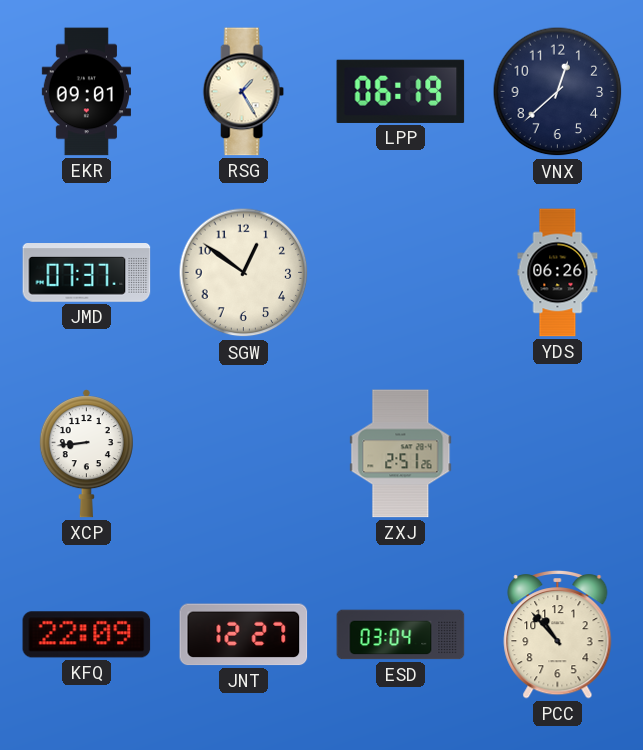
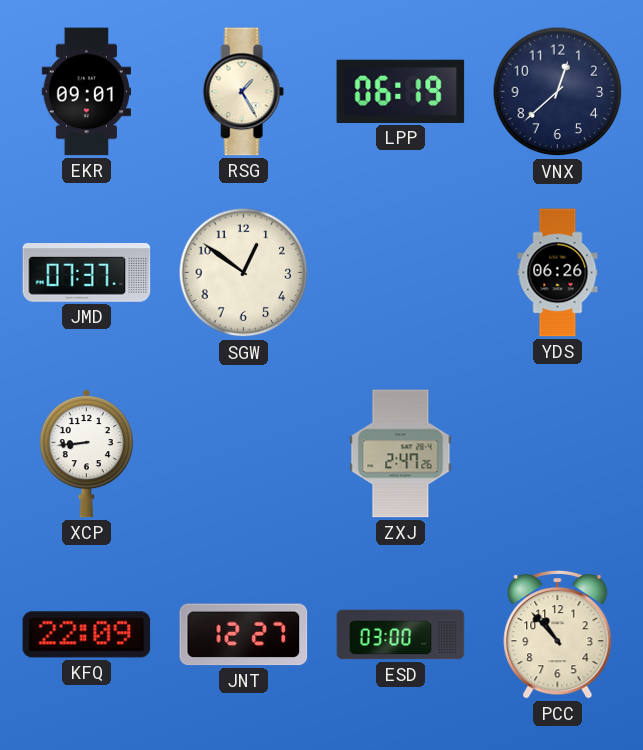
ZXJ: 2:51 -> 2:47 (401, 454)
ESD: 03:04 -> 03:00 (401, 635)
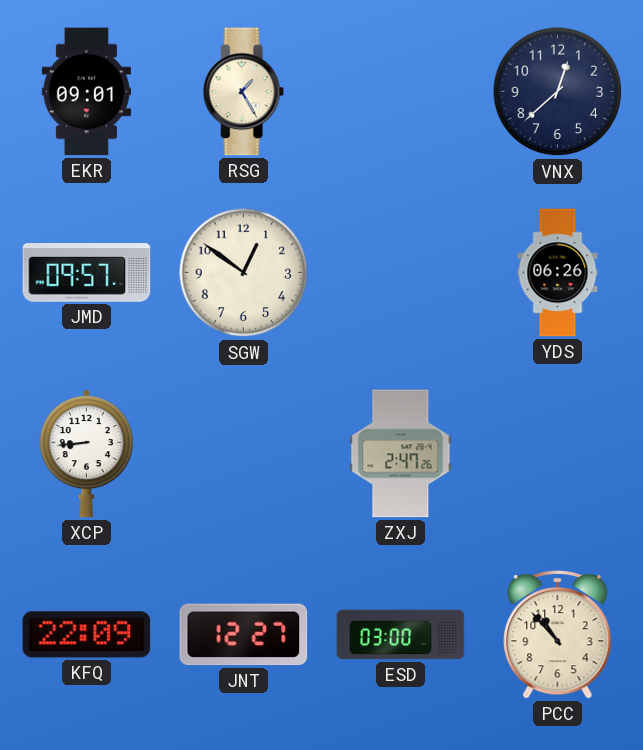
LPP: 06:19 -> none (401, 91)
JMD: 07:37 -> 09:57 (87, 273)
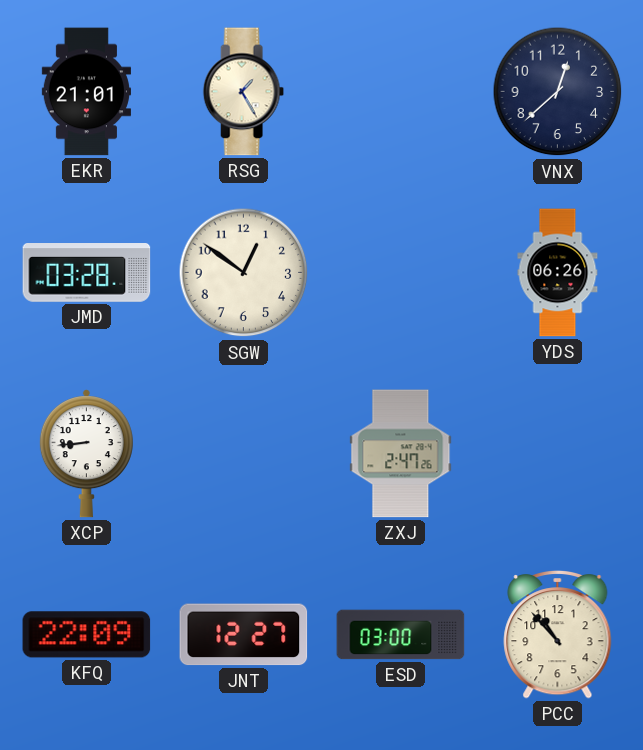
EKR: 09:01 -> 21:01 (86, 92)
JMD: 09:57 -> 03:28 (87, 273)
